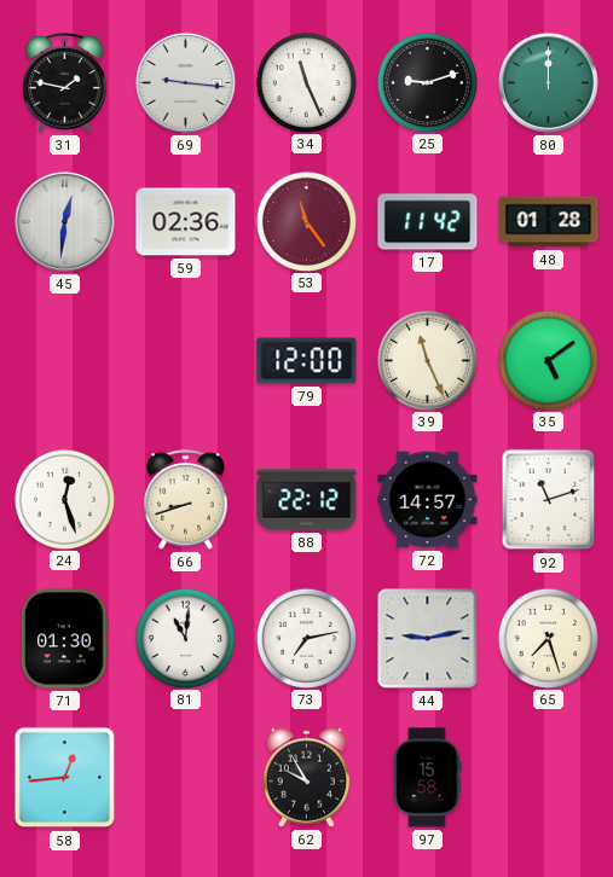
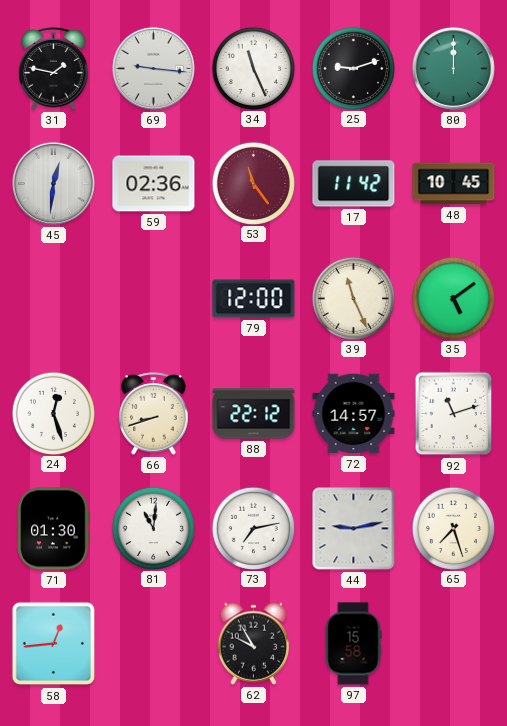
48: 01:28 -> 10:45 (454, 184)
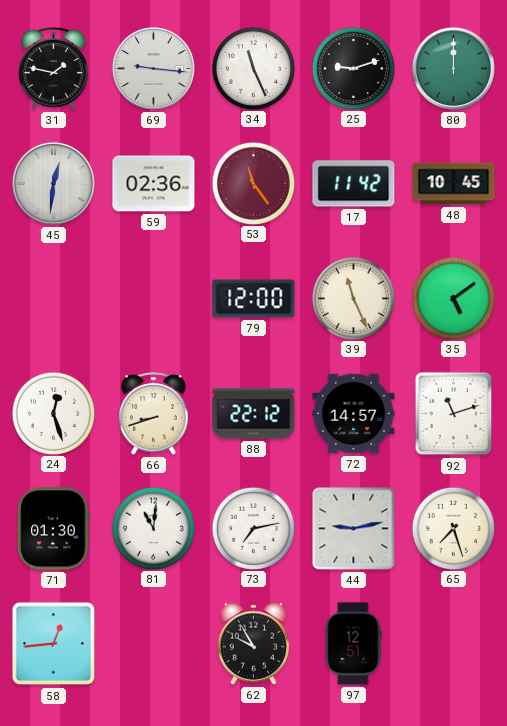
97: 15:58 -> 12:51 (353, 644)
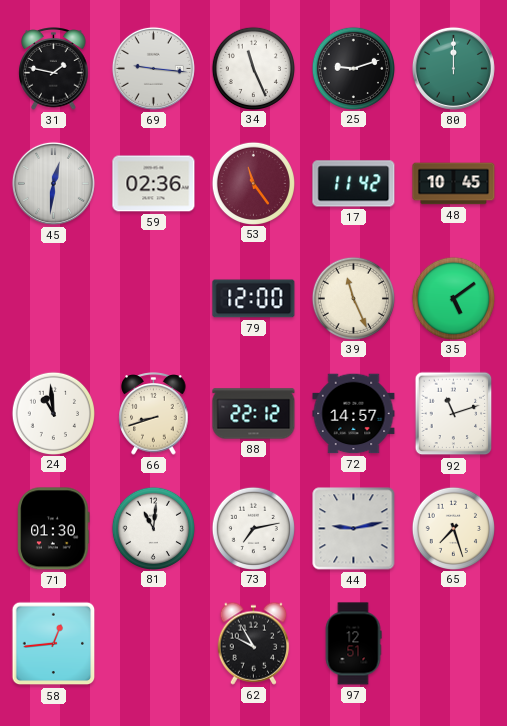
24: 12:27 -> 10:59 (53, 413)
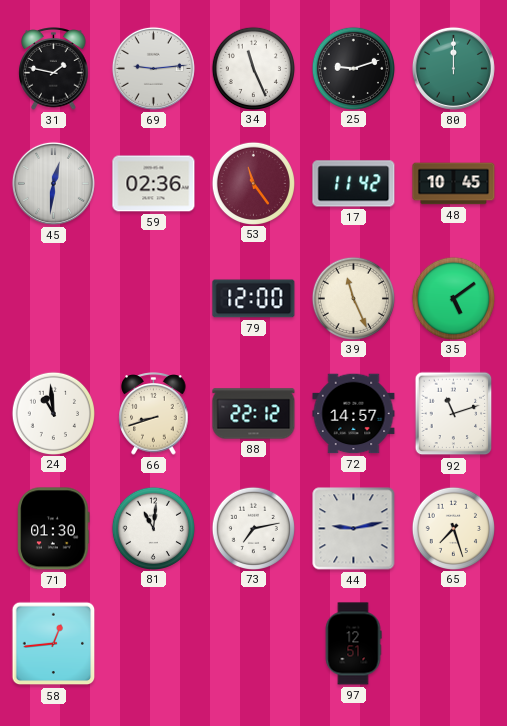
69: 9:16 -> 9:14 (153, 68)
62: 9:55 -> none (254, 643)
